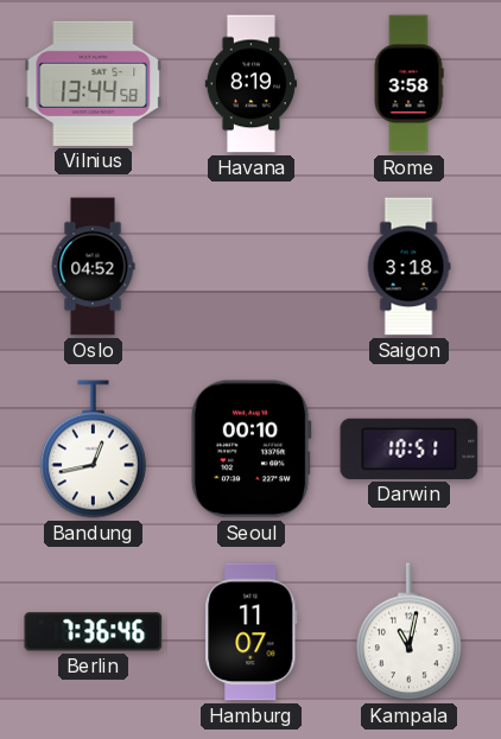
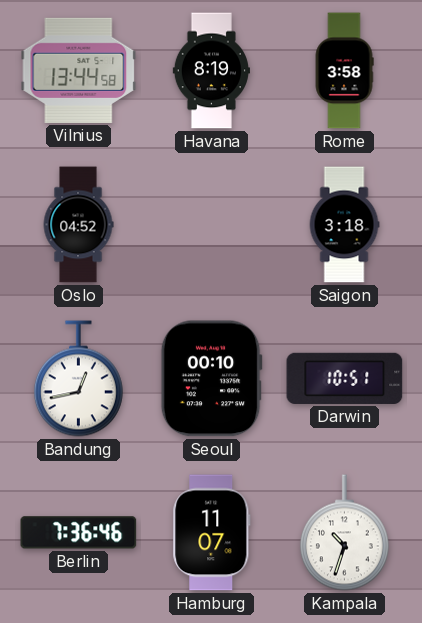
Kampala: 11:02 -> 10:33 (344, 533)
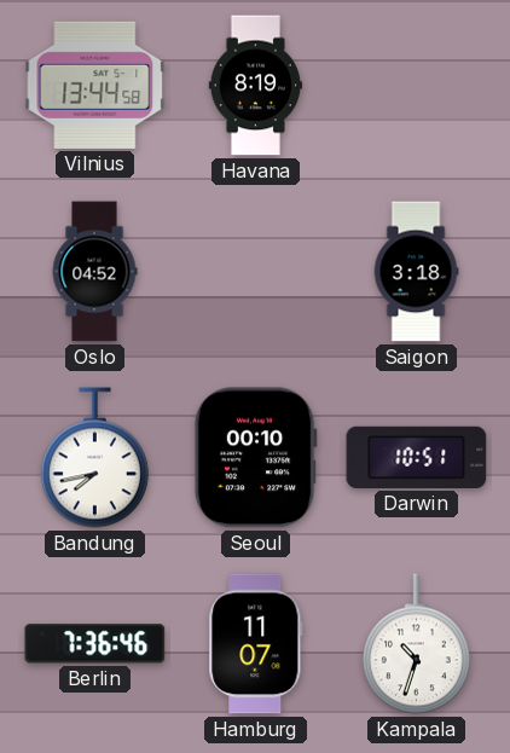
Rome: 3:58 -> none (344, 71)
Bandung: 12:43 -> 7:43 (94, 458)
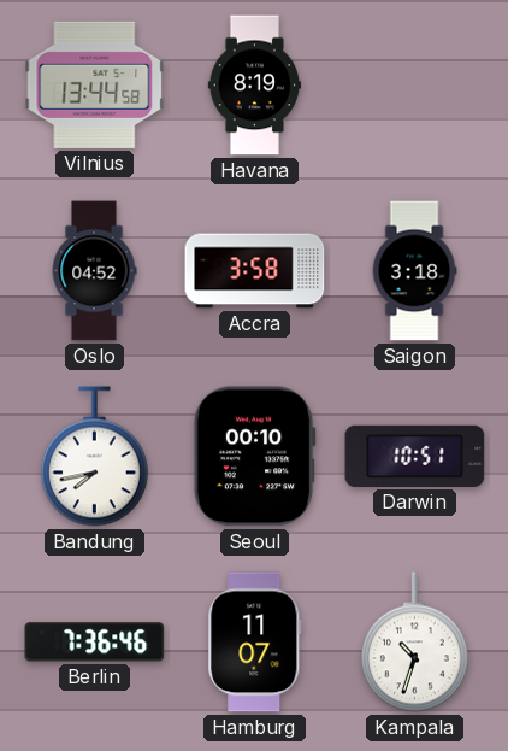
Accra: none -> 3:58 (255, 271)
